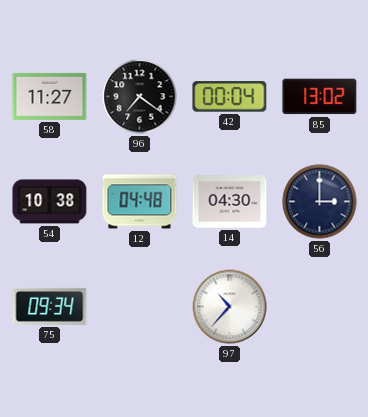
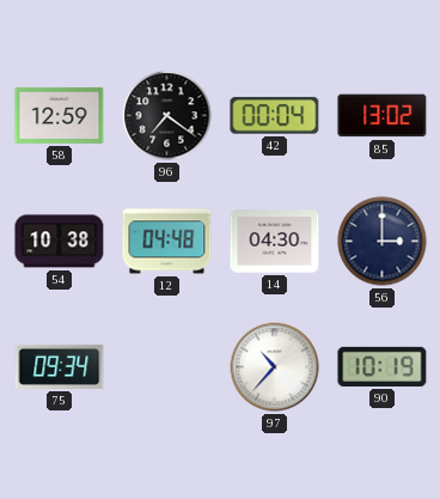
58: 11:27 -> 12:59 (60, 115)
90: none -> 10:19 (383, 366)
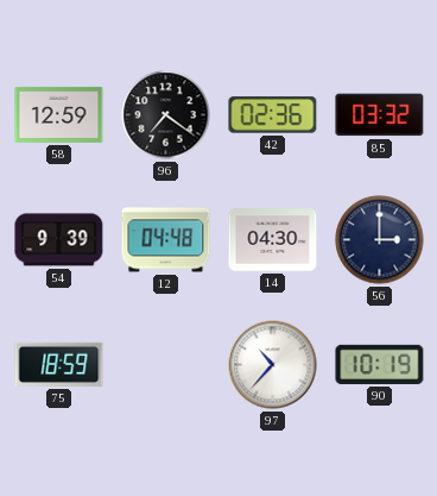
42: 00:04 -> 02:36 (273, 115)
85: 13:02 -> 03:32 (380, 115)
54: 10:38 -> 9:39 (59, 240)
75: 09:34 -> 18:59 (59, 364)
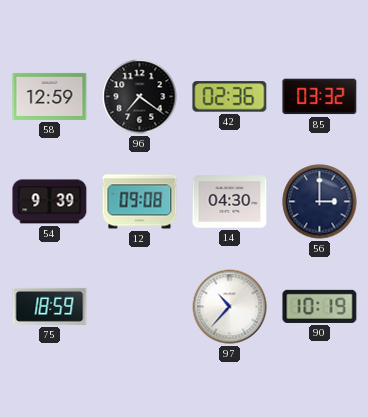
12: 04:48 -> 09:08 (140, 202)
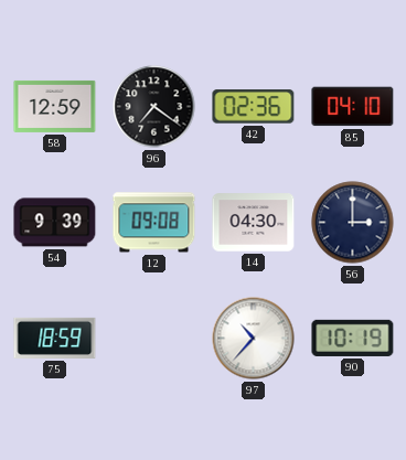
85: 03:32 -> 04:10 (353, 107)
